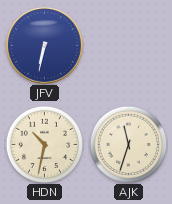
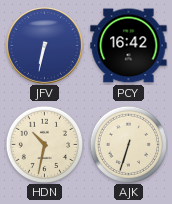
PCY: none -> 16:42 (129, 46)
AJK: 11:33 -> 6:33 (128, 144)
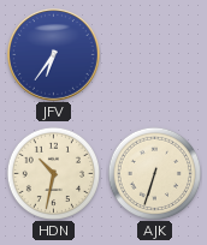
JFV: 6:32 -> 6:36 (53, 54)
PCY: 16:42 -> none (129, 46)
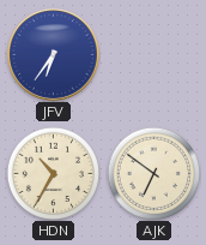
HDN: 10:32 -> 10:35 (53, 173)
AJK: 6:33 -> 6:51 (153, 173)
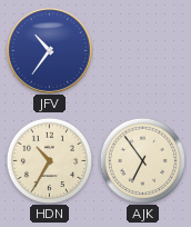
JFV: 6:36 -> 10:36 (49, 50)
AJK: 6:51 -> 6:54 (142, 160)
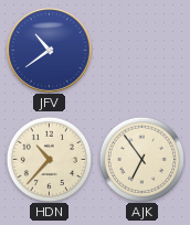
JFV: 10:36 -> 10:39 (49, 50)
HDN: 10:35 -> 10:37 (49, 159)
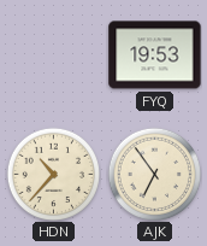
JFV: 10:39 -> none (49, 50)
FYQ: none -> 19:53 (155, 55)
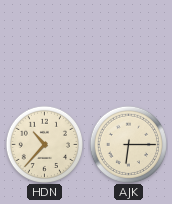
FYQ: 19:53 -> none (155, 55)
AJK: 6:54 -> 6:15 (128, 144)
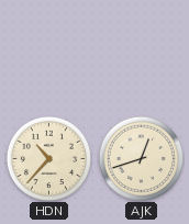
AJK: 6:15 -> 12:42 (141, 158)
